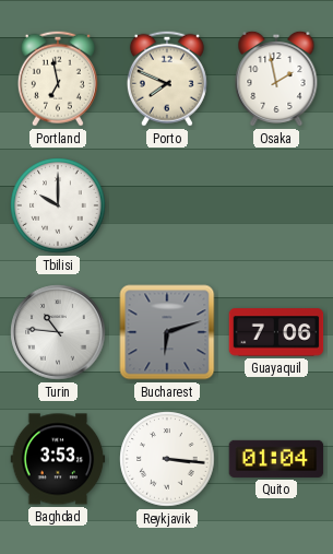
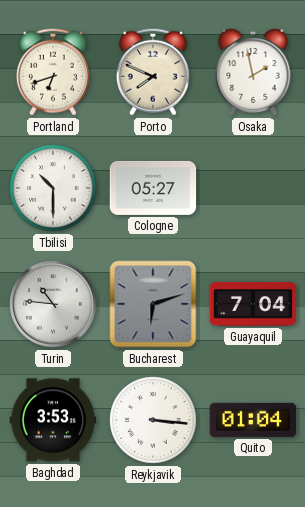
Portland: 6:58 -> 6:42 (53, 72)
Tbilisi: 10:00 -> 10:30 (53, 188)
Cologne: none -> 05:27 (153, 188)
Guayaquil: 7:06 -> 7:04 (253, 304)
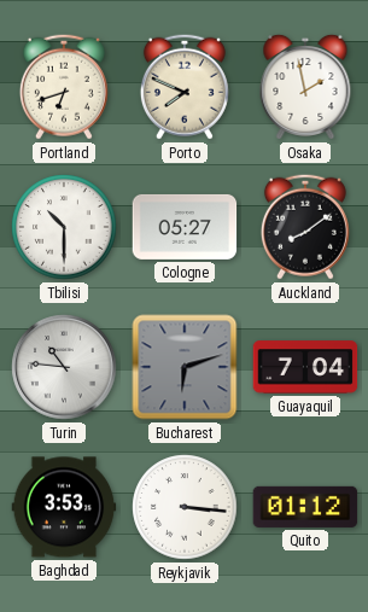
Auckland: none -> 8:09 (305, 227)
Quito: 01:04 -> 01:12 (305, 507)
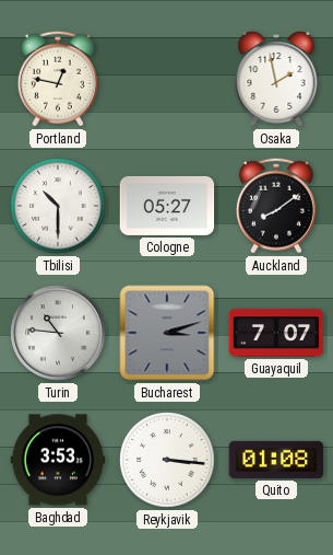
Portland: 6:42 -> 12:47 (58, 79)
Porto: 7:49 -> none (185, 87)
Bucharest: 6:12 -> 3:12 (167, 333)
Guayaquil: 7:04 -> 7:07 (276, 333)
Quito: 01:12 -> 01:08 (276, 460)
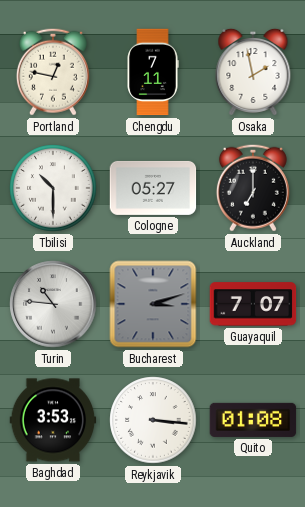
Chengdu: none -> 7:11 (153, 72)
Auckland: 8:09 -> 7:00 (253, 188)
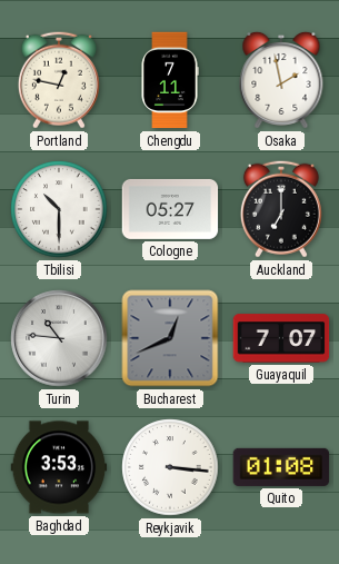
Bucharest: 3:12 -> 12:41 (170, 338)
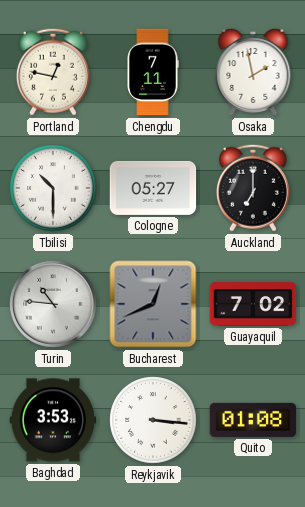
Guayaquil: 7:07 -> 7:02 (253, 304)
